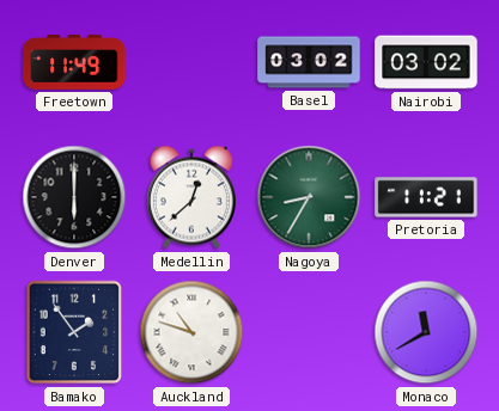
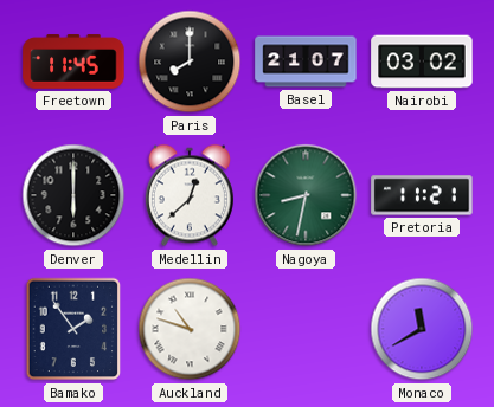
Freetown: 11:49 -> 11:45 (73, 62)
Paris: none -> 8:00 (190, 62)
Basel: 03:02 -> 21:07 (306, 62)
Nagoya: 8:35 -> 8:32 (306, 195)
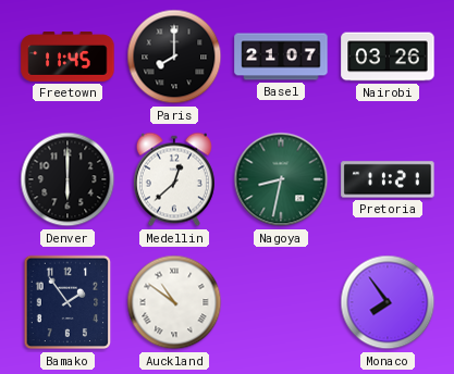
Nairobi: 03:02 -> 03:26 (388, 57)
Auckland: 10:48 -> 10:51 (174, 302)
Monaco: 11:40 -> 7:54 (388, 302)
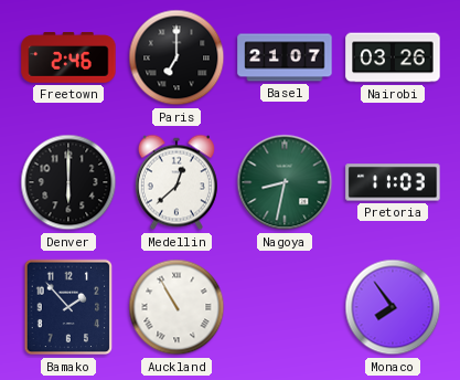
Freetown: 11:45 -> 2:46 (68, 57)
Paris: 8:00 -> 7:00 (176, 57)
Pretoria: 11:21 -> 11:03 (393, 182)
Bamako: 1:54 -> 1:53 (68, 307)
Auckland: 10:51 -> 10:55 (176, 307)
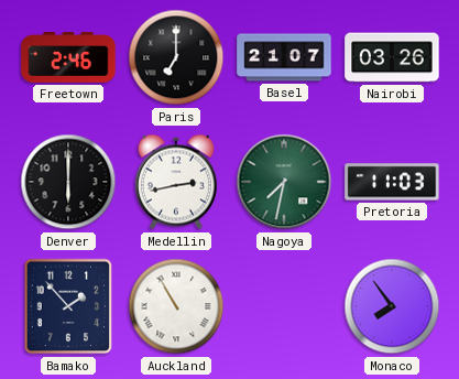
Medellin: 12:38 -> 2:43 (176, 182)
Nagoya: 8:32 -> 7:32 (284, 182)
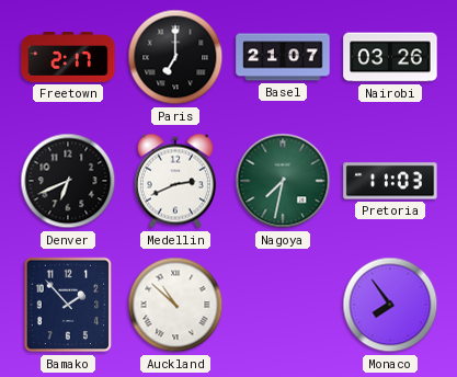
Freetown: 2:46 -> 2:17 (68, 57)
Denver: 6:00 -> 6:41 (68, 181)
Medellin: 2:43 -> 2:41 (175, 181)
Auckland: 10:55 -> 10:52 (175, 305)
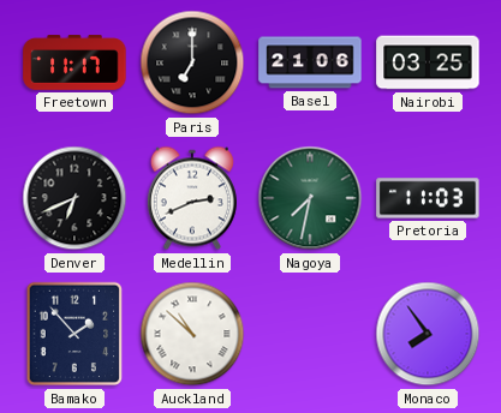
Freetown: 2:17 -> 11:17 (74, 62)
Basel: 21:07 -> 21:06 (310, 62)
Nairobi: 03:26 -> 03:25 (428, 62)
